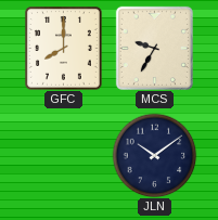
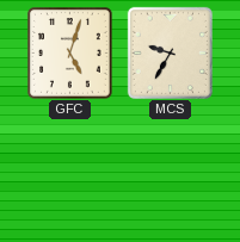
GFC: 8:00 -> 5:03 (70, 54)
JLN: 10:09 -> none (154, 155)
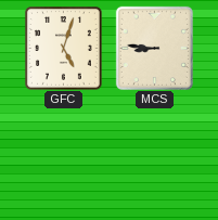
MCS: 9:35 -> 8:46 (154, 48)
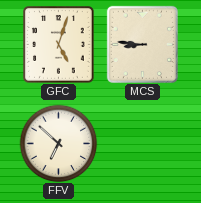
FFV: none -> 6:52 (58, 143)
